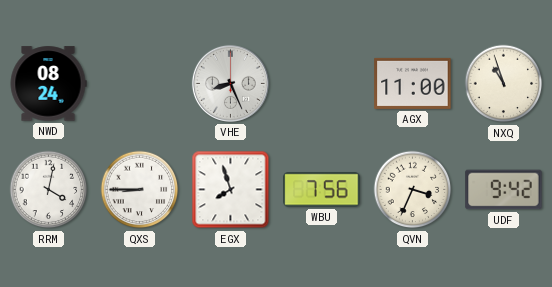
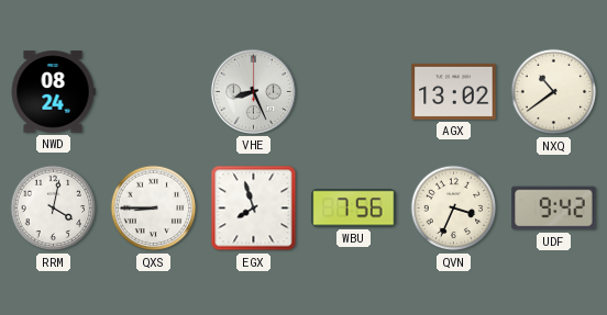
AGX: 11:00 -> 13:02 (454, 91)
NXQ: 10:57 -> 10:39 (554, 92)
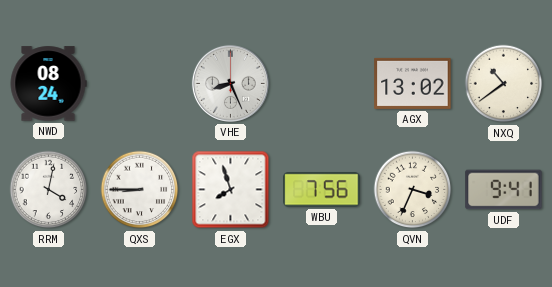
UDF: 9:42 -> 9:41 (504, 190)
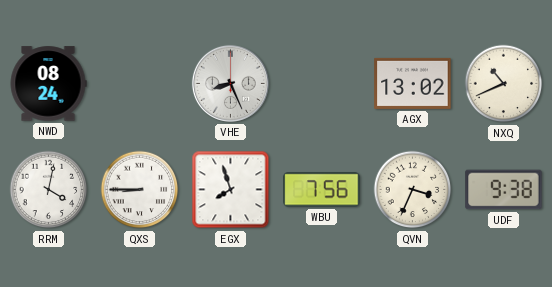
NXQ: 10:39 -> 10:41 (504, 84)
UDF: 9:41 -> 9:38 (504, 190)
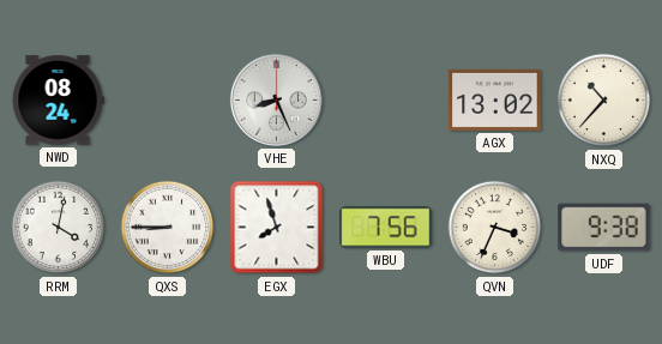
NXQ: 10:41 -> 10:37 (604, 101)
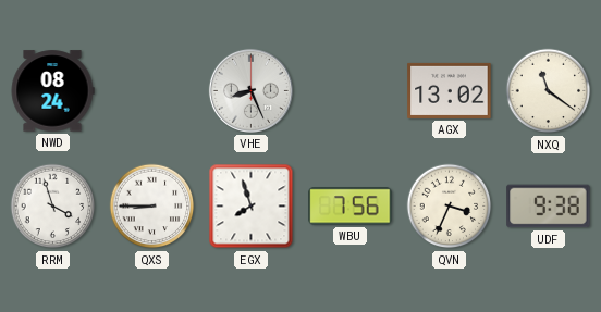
NXQ: 10:37 -> 11:21 (549, 91)
RRM: 4:02 -> 3:57 (53, 207)
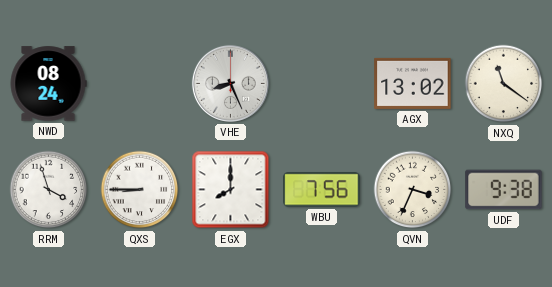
EGX: 7:57 -> 8:00 (231, 190)
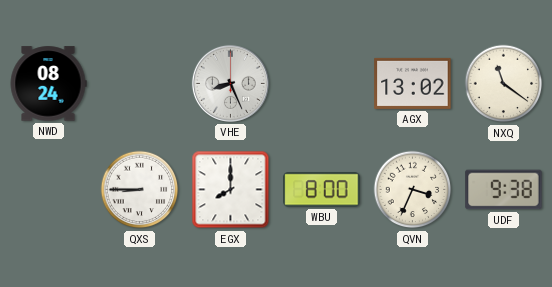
RRM: 3:57 -> none (49, 190)
WBU: 7:56 -> 8:00 (322, 190)
